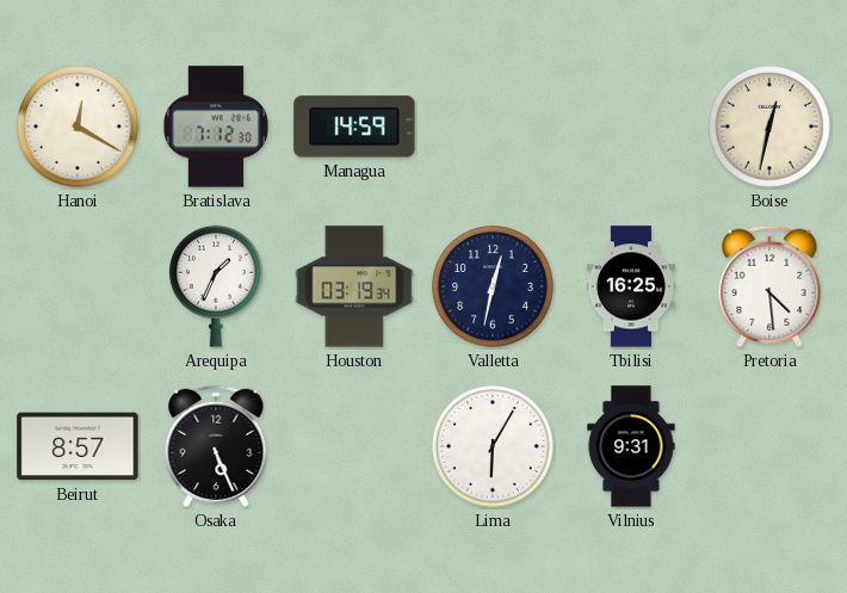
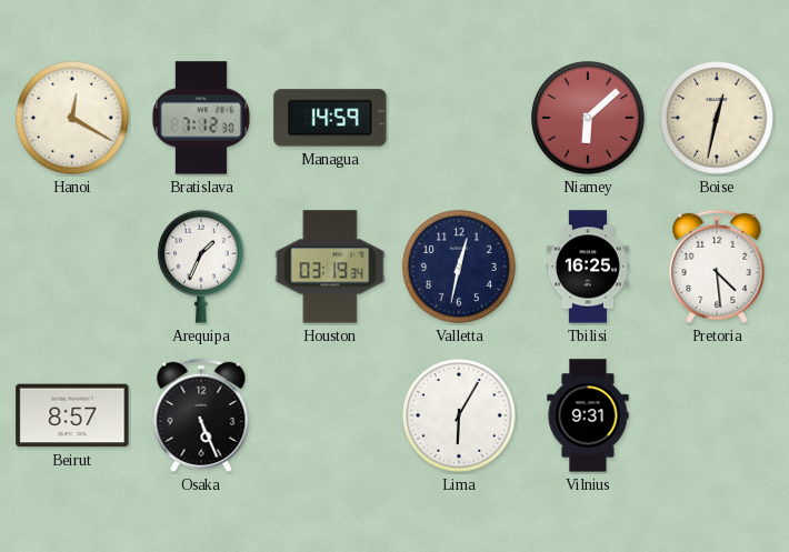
Niamey: none -> 6:08 (588, 118)
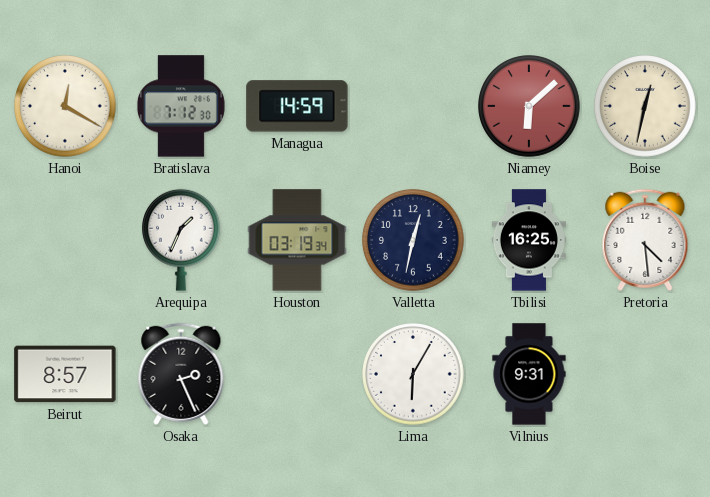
Osaka: 5:26 -> 2:26 (181, 374)
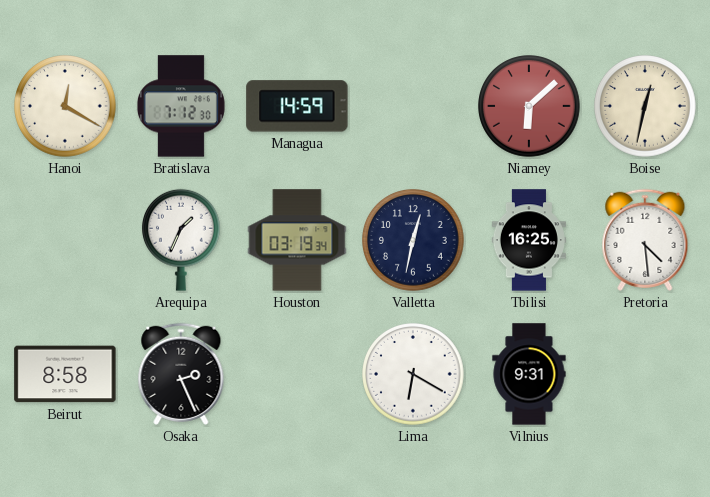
Beirut: 8:57 -> 8:58 (65, 374)
Lima: 6:05 -> 6:20 (413, 374)
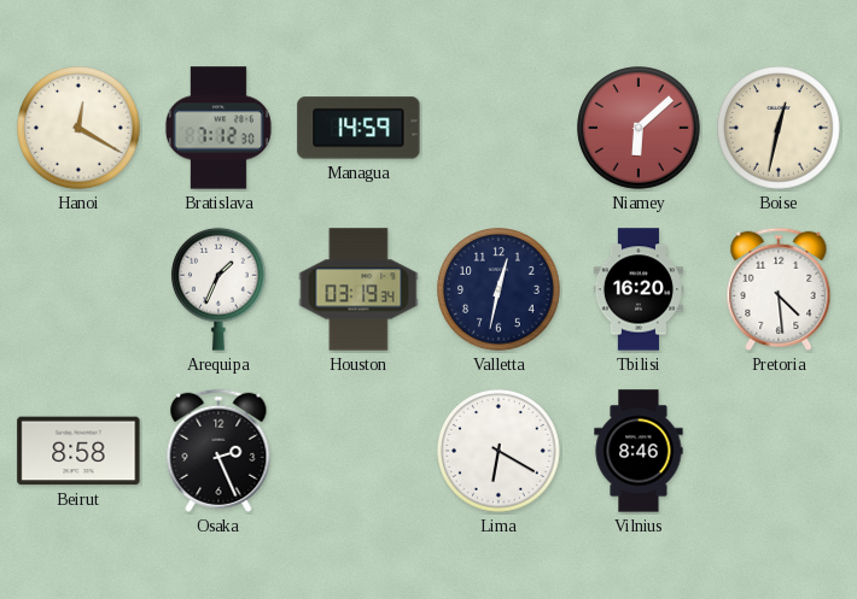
Tbilisi: 16:25 -> 16:20 (639, 289)
Vilnius: 9:31 -> 8:46 (639, 451)
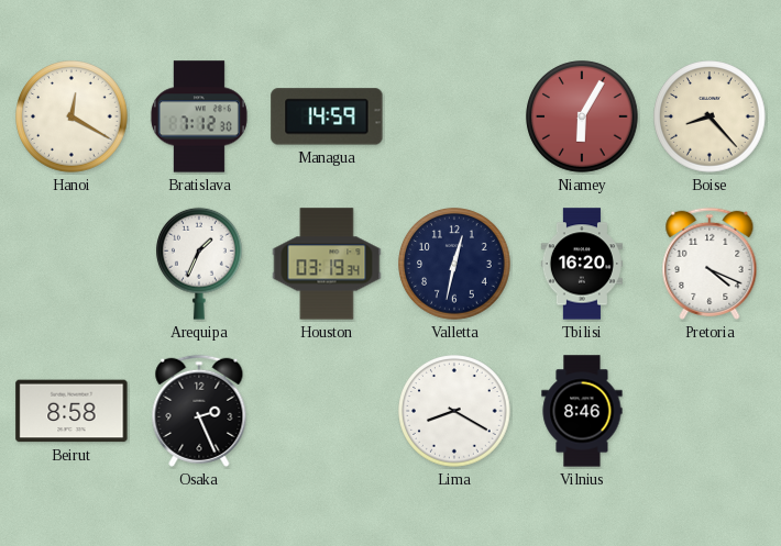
Niamey: 6:08 -> 6:05 (582, 116)
Boise: 12:32 -> 8:23 (710, 116)
Pretoria: 4:29 -> 4:19 (710, 264)
Lima: 6:20 -> 8:20 (454, 411)
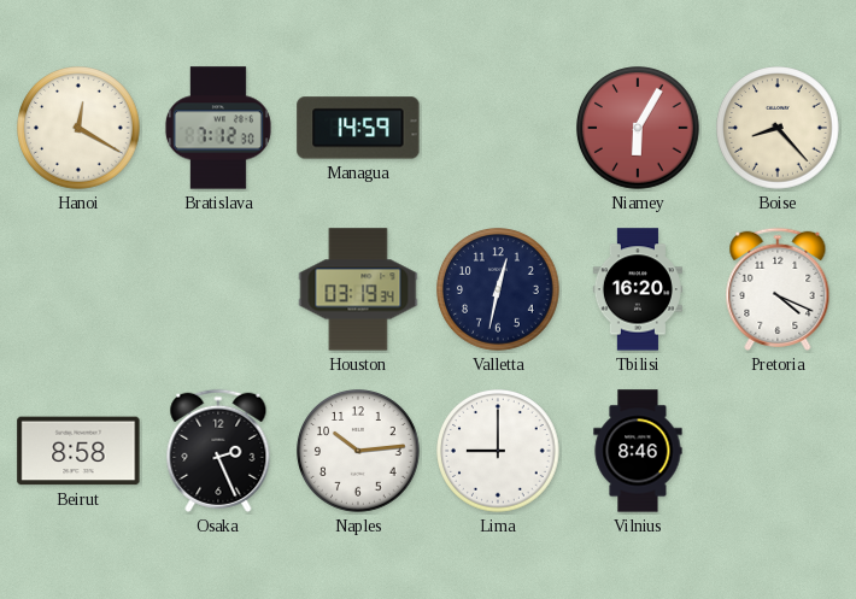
Arequipa: 1:34 -> none (200, 264)
Naples: none -> 10:14 (358, 451)
Lima: 8:20 -> 9:00 (498, 451)
